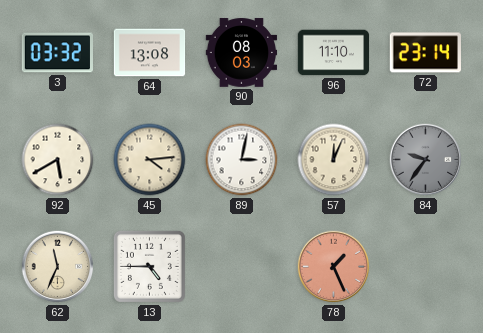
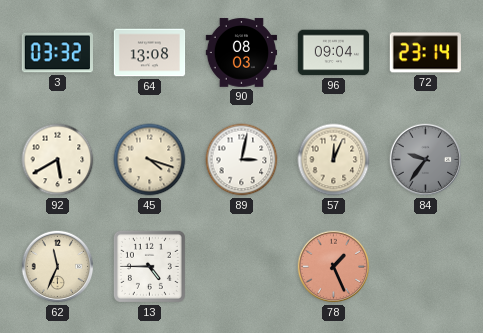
96: 11:10 -> 09:04 (334, 53)
45: 4:14 -> 4:18 (150, 160)
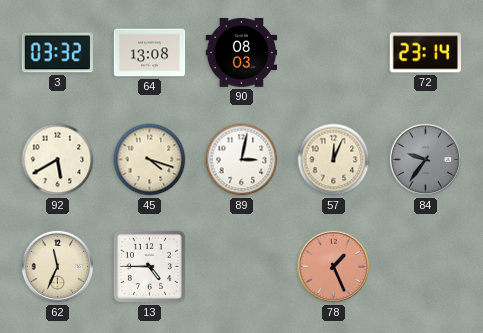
96: 09:04 -> none (334, 53)
